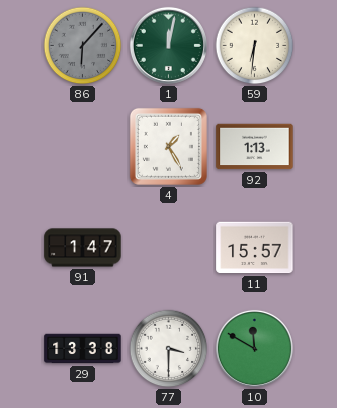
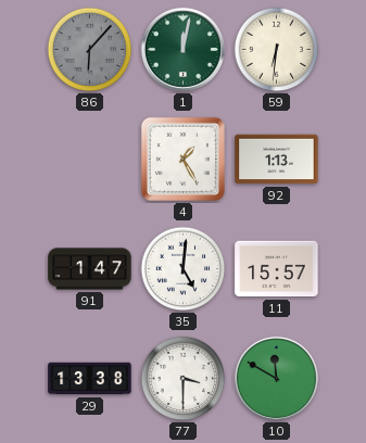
35: none -> 5:01 (184, 269)
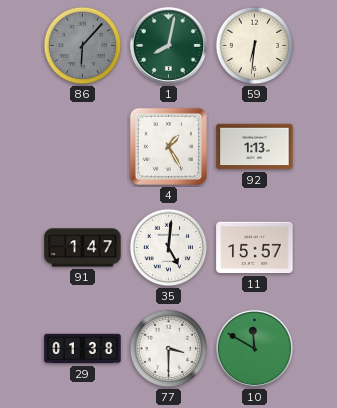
1: 12:02 -> 8:02 (168, 45)
29: 13:38 -> 01:38 (83, 349)
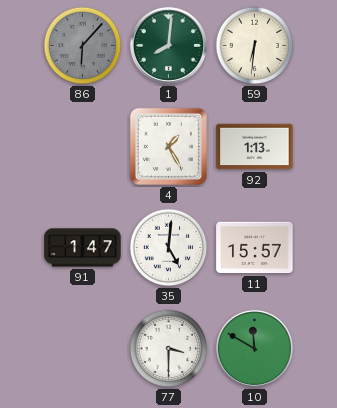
1: 8:02 -> 8:01 (168, 45)
29: 01:38 -> none (83, 349)
